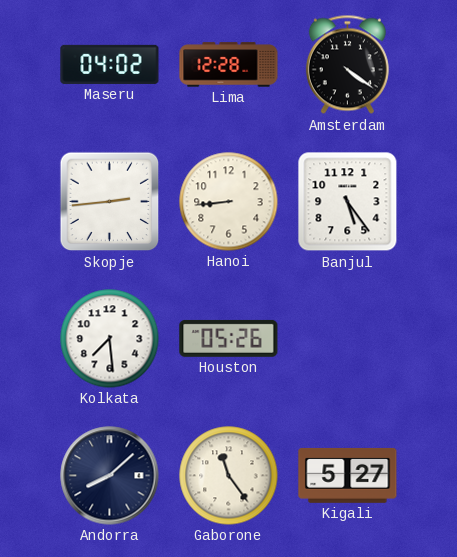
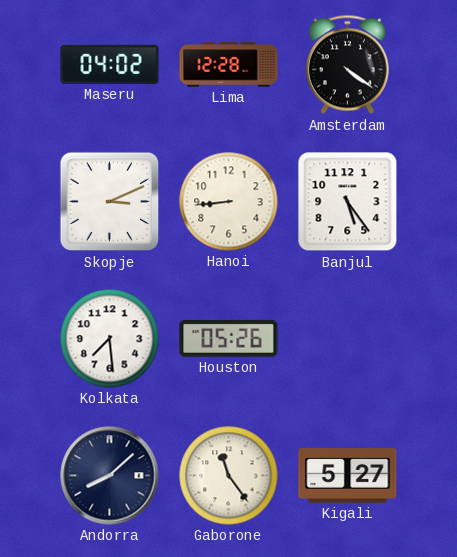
Skopje: 2:44 -> 3:11 (110, 202)
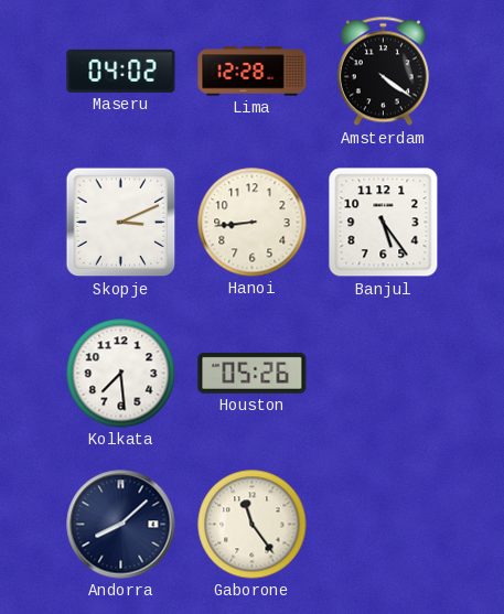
Kigali: 5:27 -> none (348, 475)
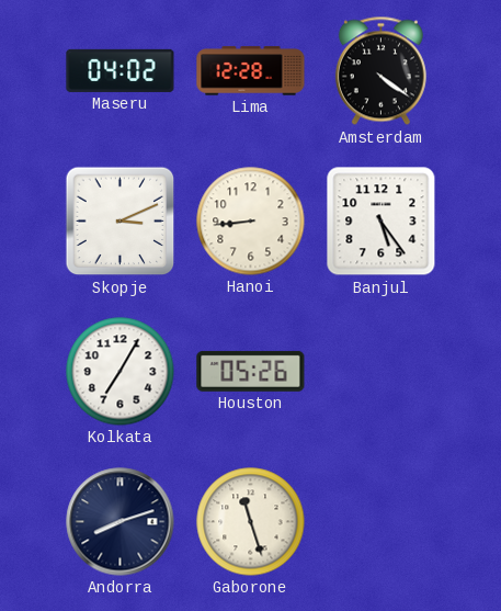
Kolkata: 7:29 -> 7:05 (121, 372)
Andorra: 8:08 -> 8:12 (121, 522)
Gaborone: 11:24 -> 11:27 (251, 522)
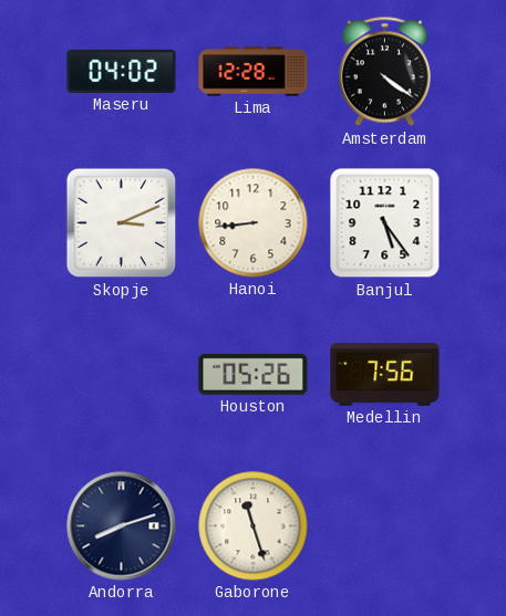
Kolkata: 7:05 -> none (121, 372)
Medellin: none -> 7:56 (385, 374)
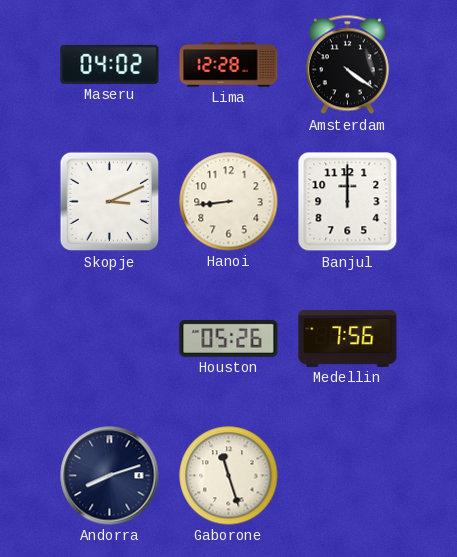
Banjul: 5:24 -> 12:00 (348, 202)
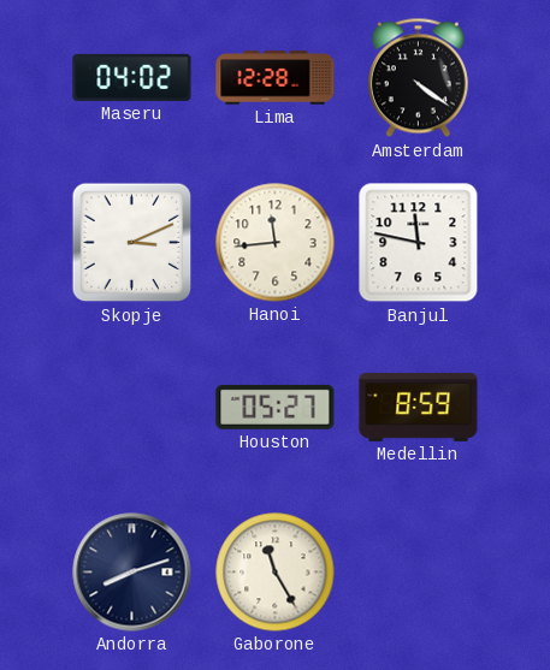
Hanoi: 8:44 -> 11:44 (276, 243)
Banjul: 12:00 -> 11:47 (419, 243)
Houston: 05:26 -> 05:27 (276, 407)
Medellin: 7:56 -> 8:59 (419, 407)
Gaborone: 11:27 -> 11:25 (276, 573)
